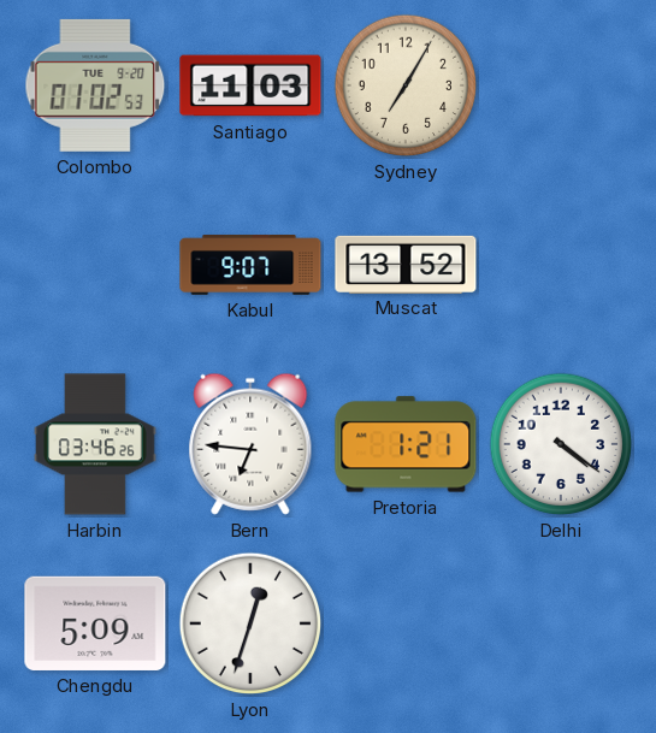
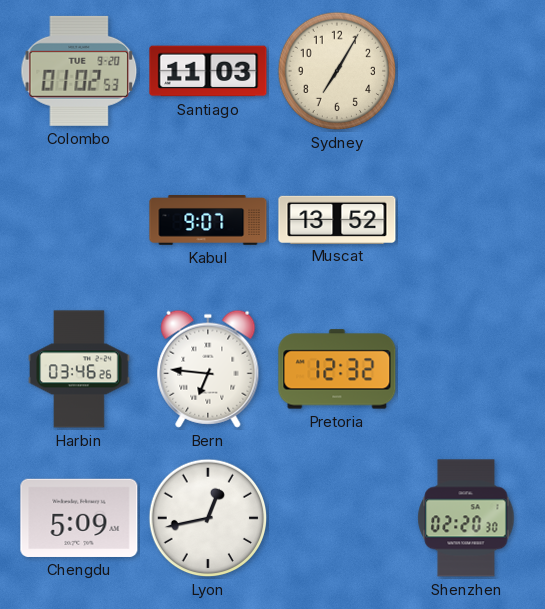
Pretoria: 1:21 -> 12:32 (337, 369)
Delhi: 4:21 -> none (561, 444)
Lyon: 12:33 -> 12:43 (208, 518)
Shenzhen: none -> 02:20 (466, 518)
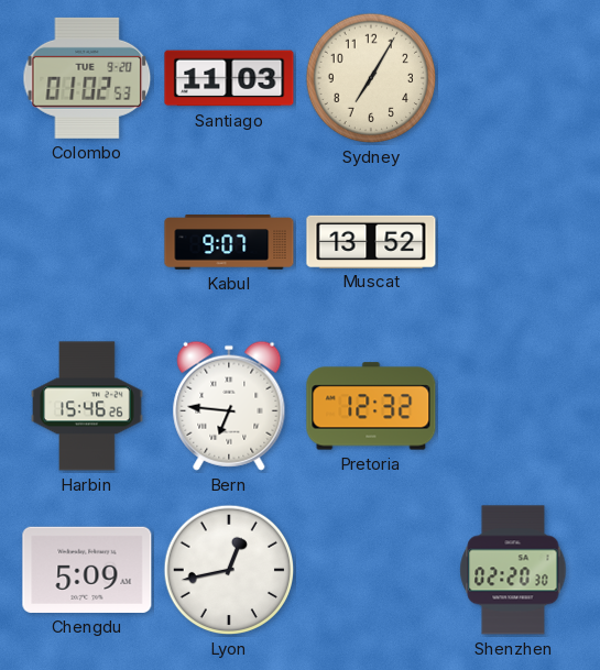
Harbin: 03:46 -> 15:46 (87, 406)
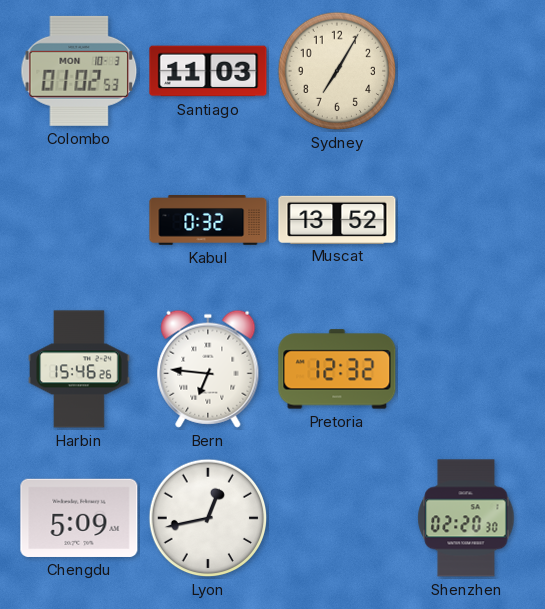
Colombo date: TUE 9-20 -> MON 10-3 (79, 71)
Kabul: 9:07 -> 0:32 (208, 221)
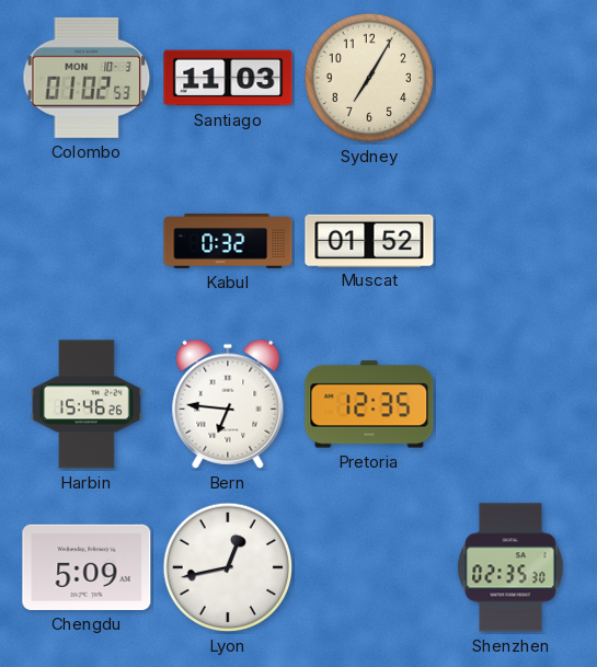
Muscat: 13:52 -> 01:52 (369, 240)
Pretoria: 12:32 -> 12:35 (369, 404)
Shenzhen: 02:20 -> 02:35 (510, 567)
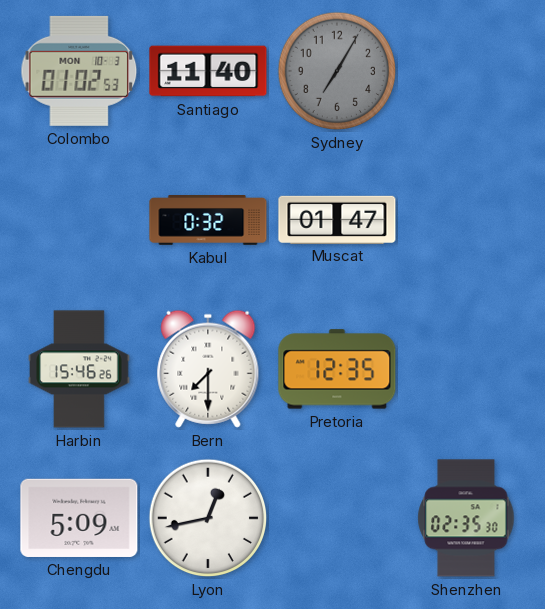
Santiago: 11:03 -> 11:40 (208, 71)
Sydney dial: cream -> grey (337, 71)
Muscat: 01:52 -> 01:47 (337, 219)
Bern: 6:46 -> 7:30 (208, 369)
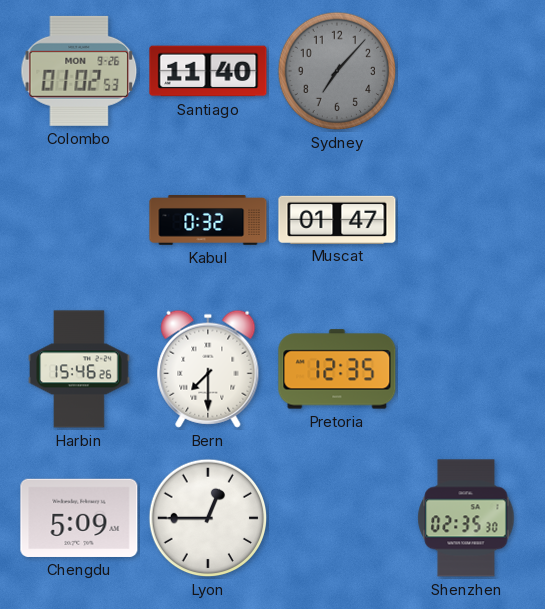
Colombo date: MON 10-3 -> MON 9-26 (79, 71)
Sydney: 7:05 -> 7:07 (337, 71)
Lyon: 12:43 -> 12:45 (208, 518)
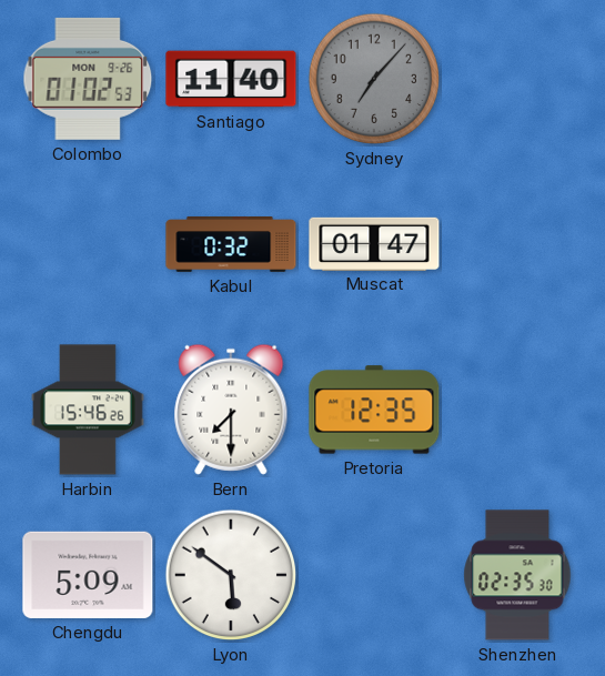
Lyon: 12:45 -> 5:51 (231, 575)
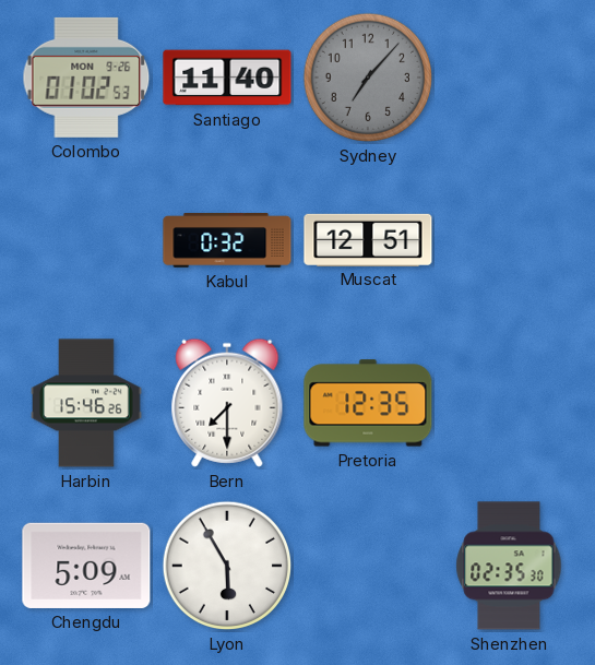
Muscat: 01:47 -> 12:51 (368, 239)
Lyon: 5:51 -> 5:55 (227, 566)
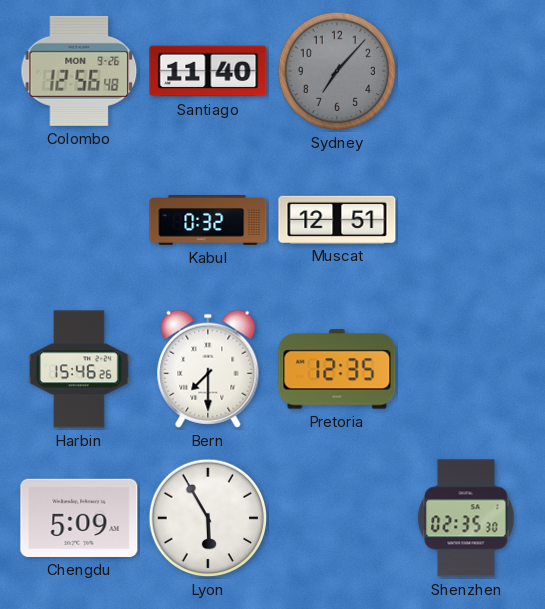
Colombo: 01:02 -> 12:56 (79, 71)
